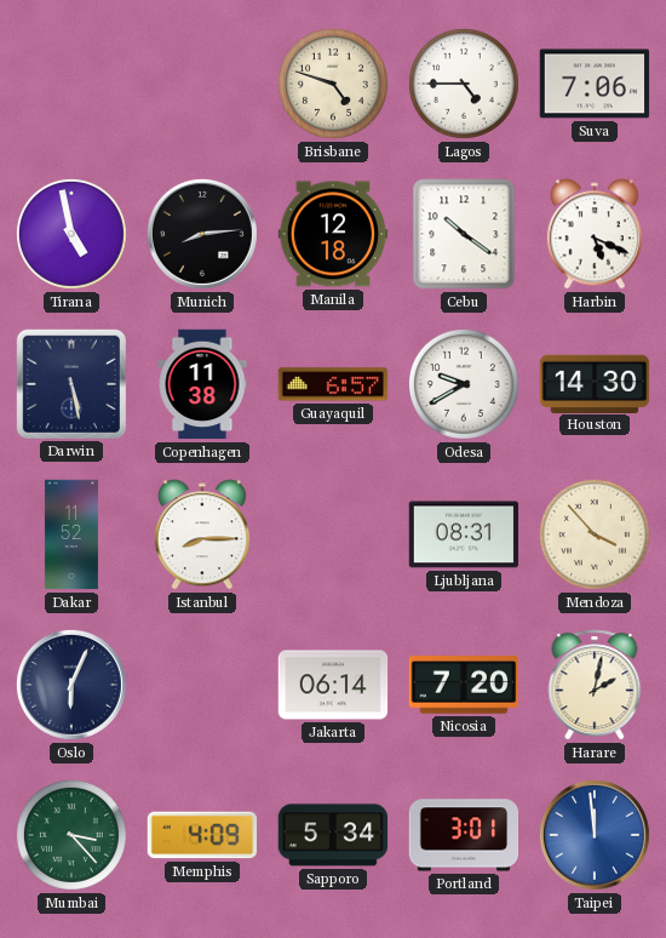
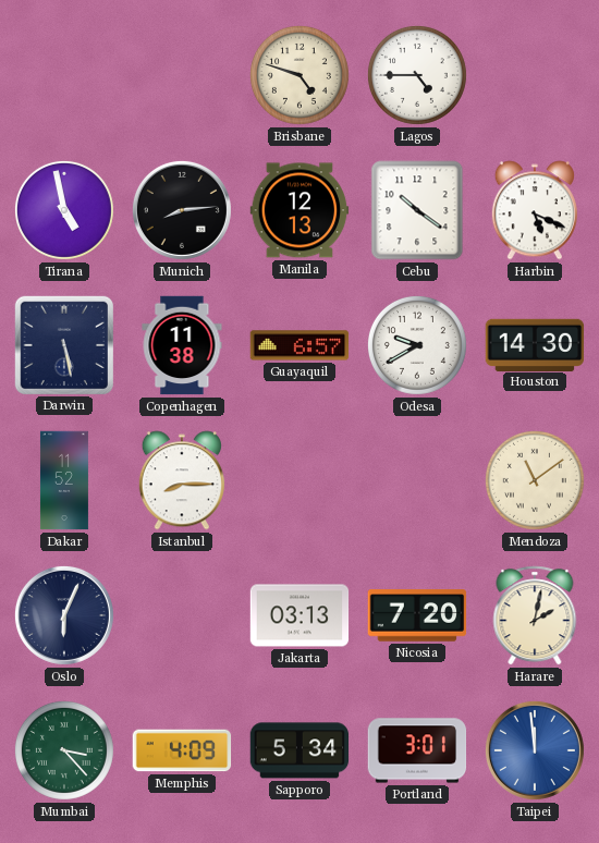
Suva: 7:06 -> none (595, 84)
Manila: 12:18 -> 12:13 (299, 210)
Ljubljana: 08:31 -> none (464, 534)
Mendoza: 3:53 -> 11:09 (535, 480)
Jakarta: 06:14 -> 03:13 (299, 615)
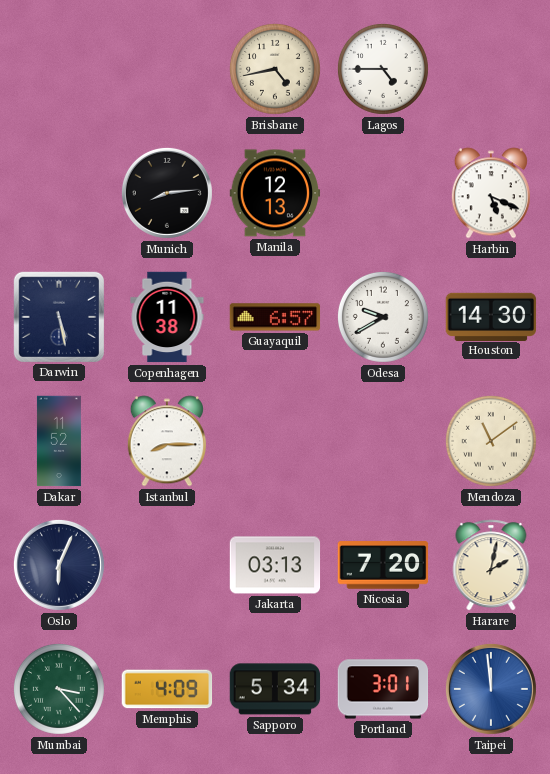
Brisbane: 4:48 -> 4:43 (275, 69)
Tirana: 4:58 -> none (64, 210)
Cebu: 10:21 -> none (417, 210)
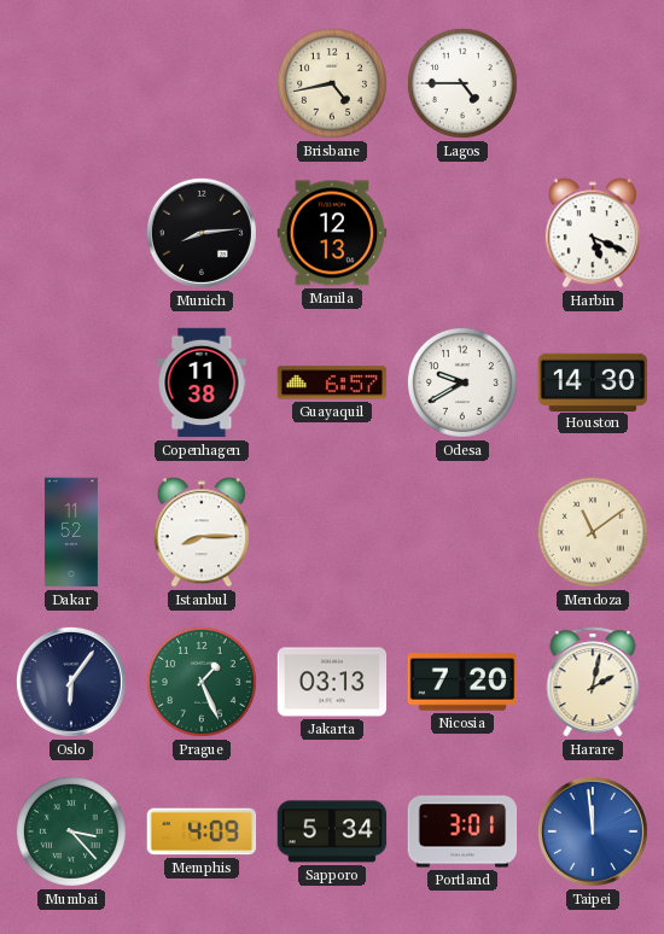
Darwin: 5:28 -> none (58, 316)
Oslo: 6:04 -> 6:06 (71, 682)
Prague: none -> 1:26 (202, 682)
